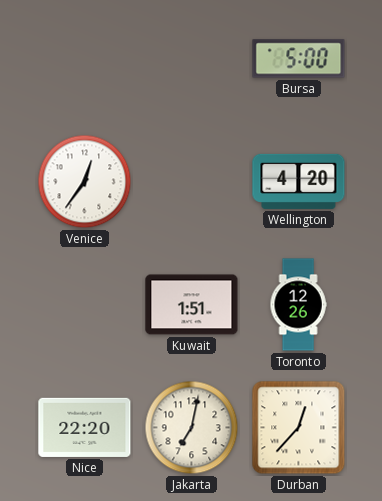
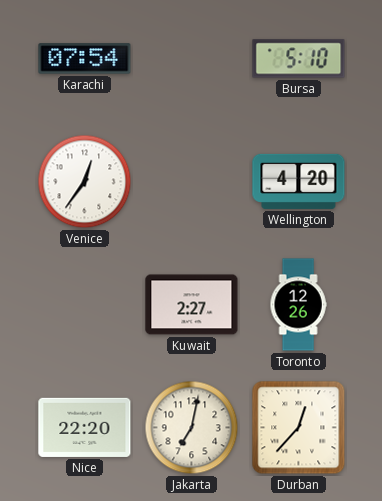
Karachi: none -> 07:54 (85, 59)
Bursa: 5:00 -> 5:10 (299, 59)
Kuwait: 1:51 -> 2:27 (192, 305)
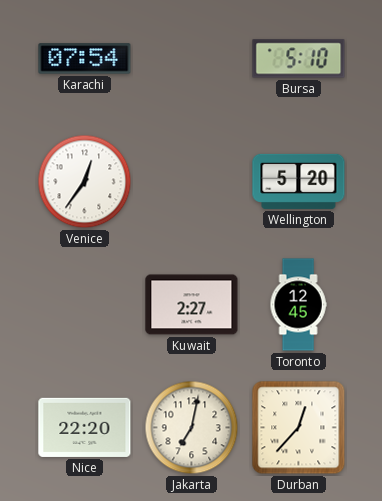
Wellington: 4:20 -> 5:20 (299, 181)
Toronto: 12:26 -> 12:45 (298, 305)
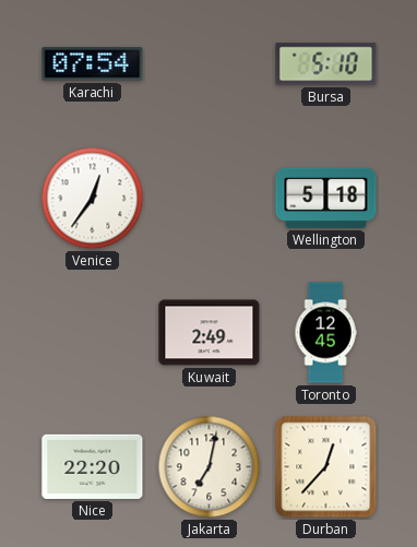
Wellington: 5:20 -> 5:18 (326, 198)
Kuwait: 2:27 -> 2:49 (210, 333)
